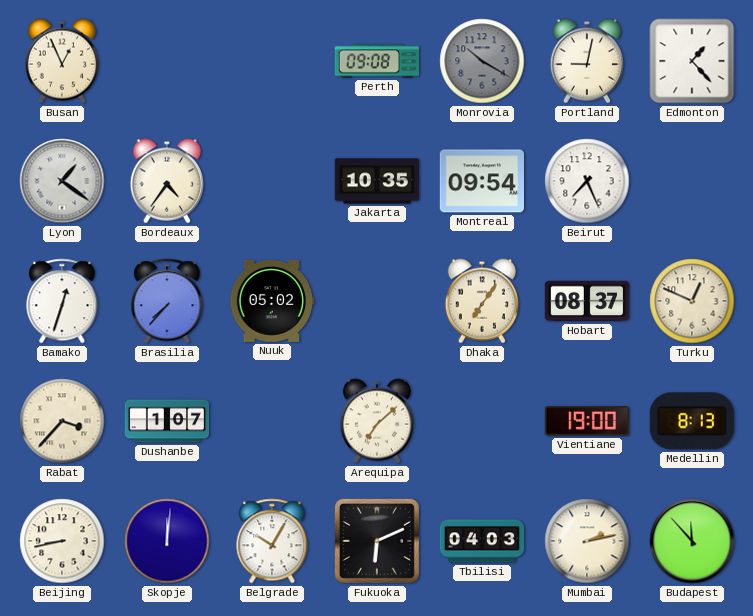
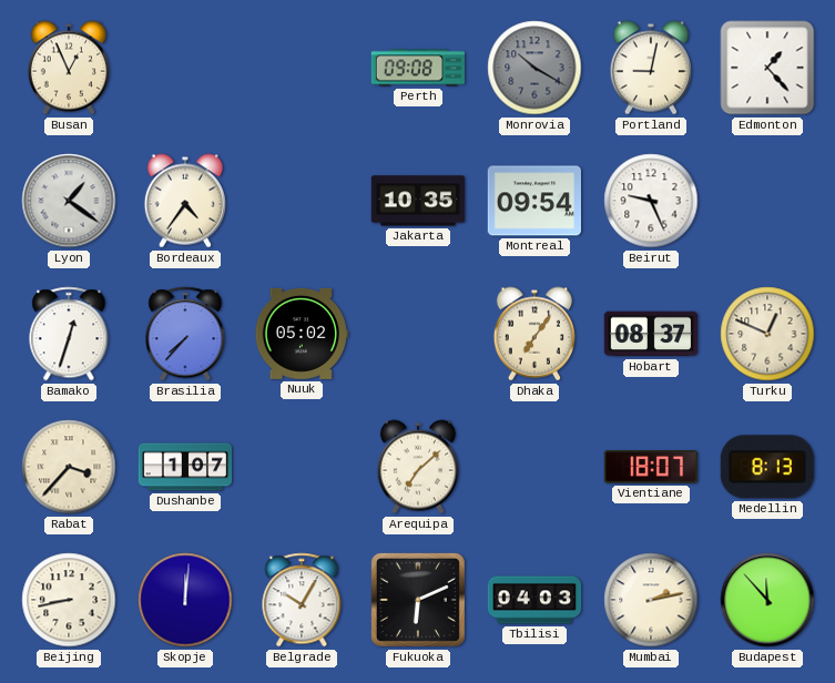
Beirut: 7:26 -> 9:26 (651, 201)
Vientiane: 19:00 -> 18:07 (650, 467)
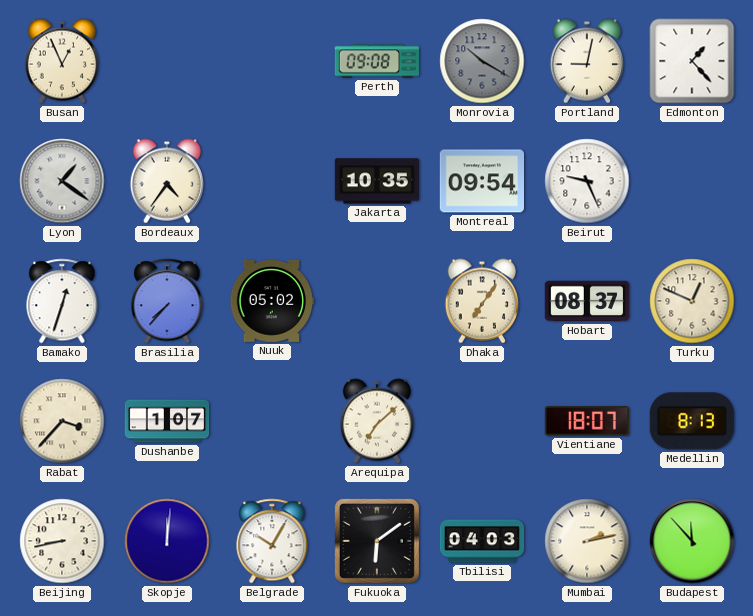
Fukuoka: 6:11 -> 6:09 (377, 541)
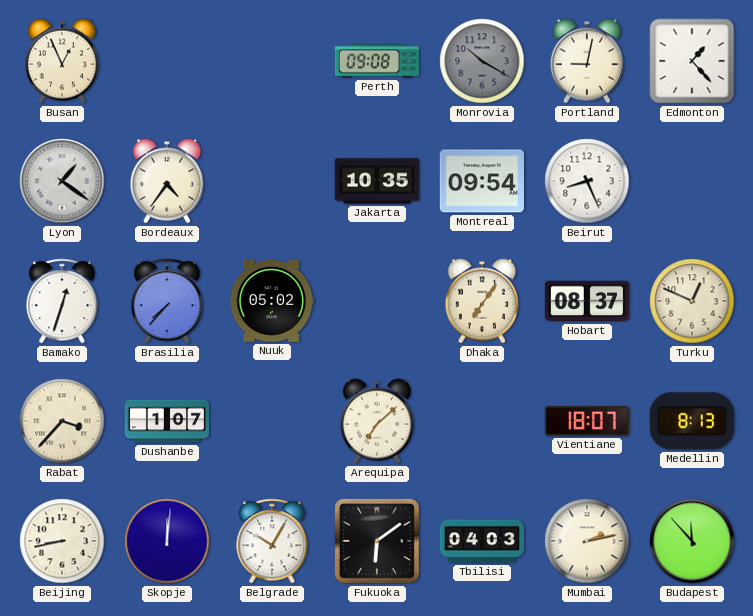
Beirut: 9:26 -> 8:26 (587, 181)
